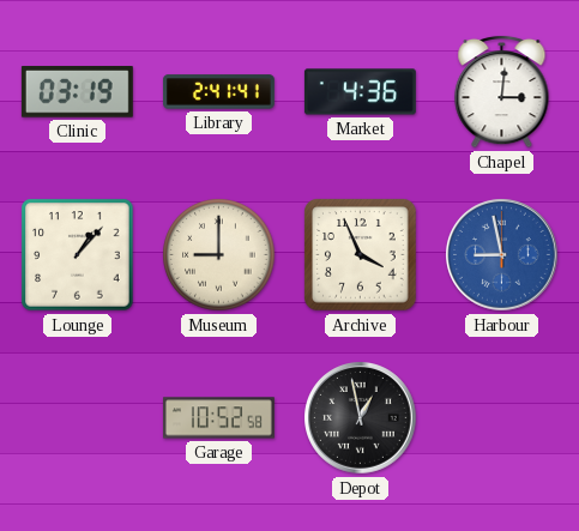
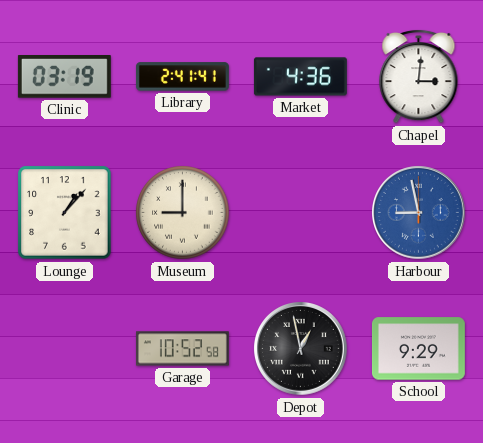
Archive: 3:56 -> none (361, 255)
School: none -> 9:29 (418, 349)
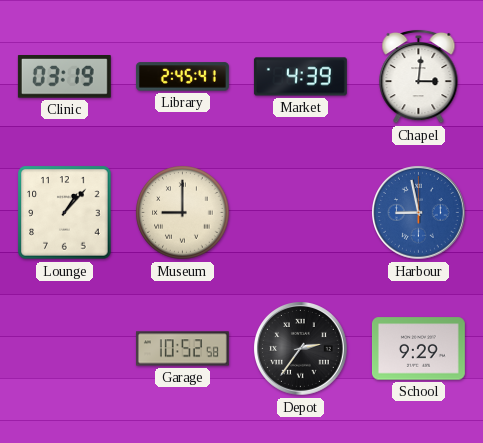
Library: 2:41 -> 2:45 (182, 77)
Market: 4:36 -> 4:39 (300, 77)
Depot: 12:58 -> 2:36 (301, 349)
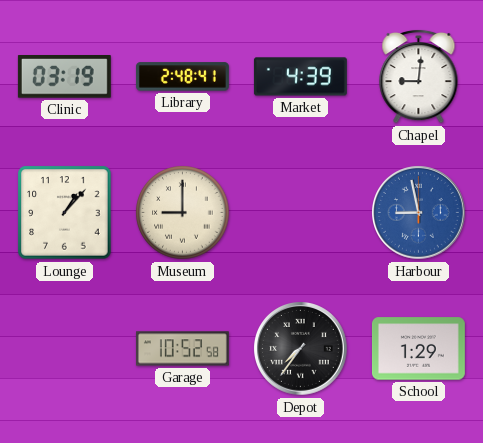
Library: 2:45 -> 2:48 (182, 77)
Chapel: 3:01 -> 9:01 (419, 76)
Depot: 2:36 -> 7:36 (301, 349)
School: 9:29 -> 1:29 (418, 349)
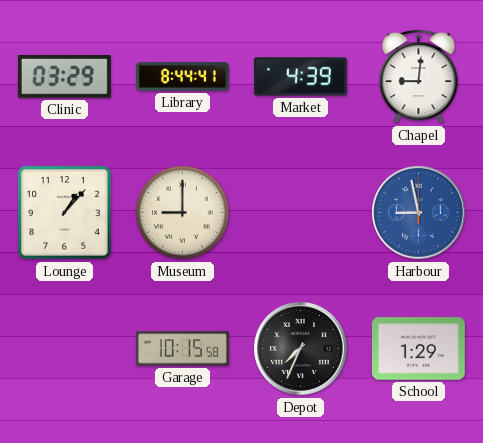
Clinic: 03:19 -> 03:29 (64, 77)
Library: 2:48 -> 8:44 (182, 77)
Garage: 10:52 -> 10:15 (182, 349)
Depot: 7:36 -> 7:34 (301, 349)
